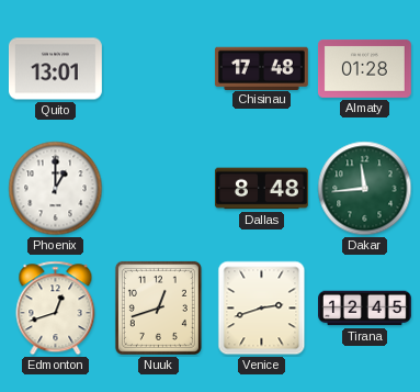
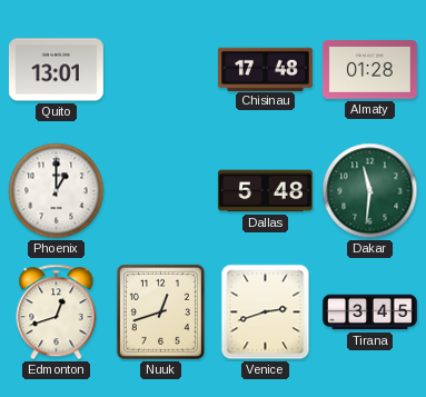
Dallas: 8:48 -> 5:48 (265, 191)
Dakar: 11:44 -> 11:31 (370, 191)
Tirana: 12:45 -> 3:45 (370, 312)
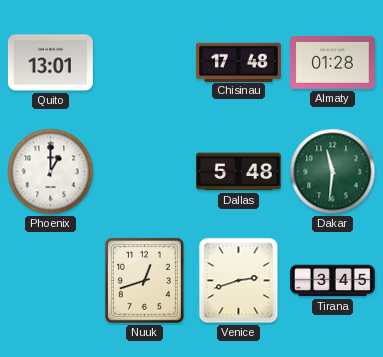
Edmonton: 12:42 -> none (57, 312)
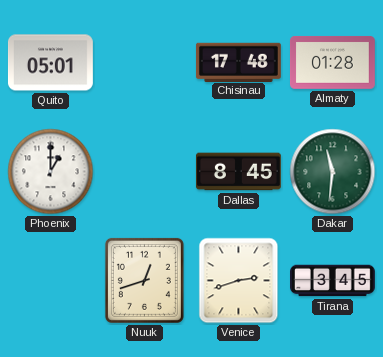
Quito: 13:01 -> 05:01 (50, 63)
Dallas: 5:48 -> 8:45 (238, 172)
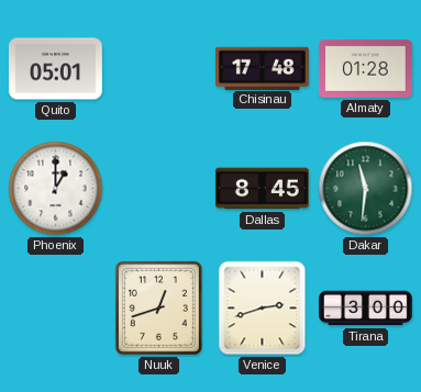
Tirana: 3:45 -> 3:00 (366, 309)
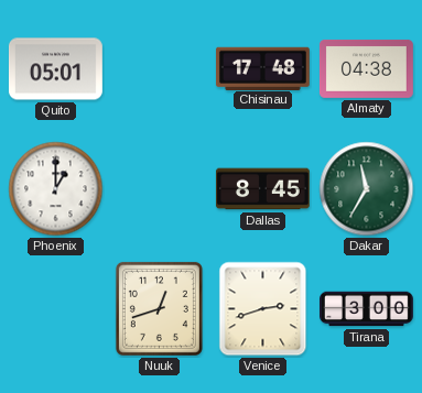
Almaty: 01:28 -> 04:38 (366, 68)
Dakar: 11:31 -> 11:35 (367, 189)
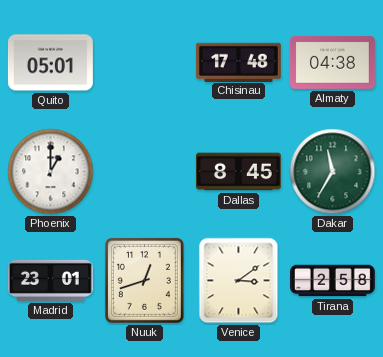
Madrid: none -> 23:01 (51, 280)
Venice: 2:42 -> 3:09 (239, 281)
Tirana: 3:00 -> 2:58 (333, 281)
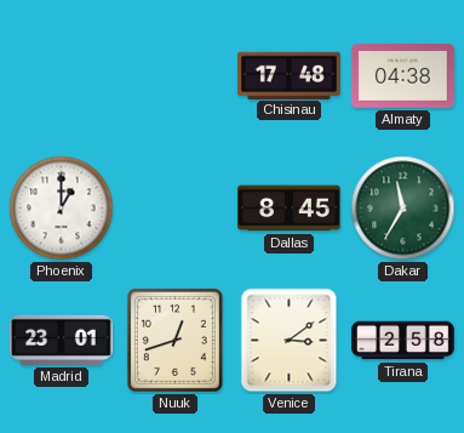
Quito: 05:01 -> none (50, 63)
